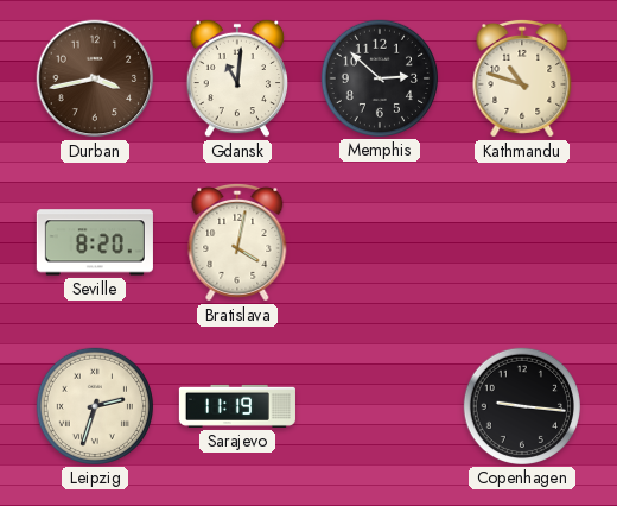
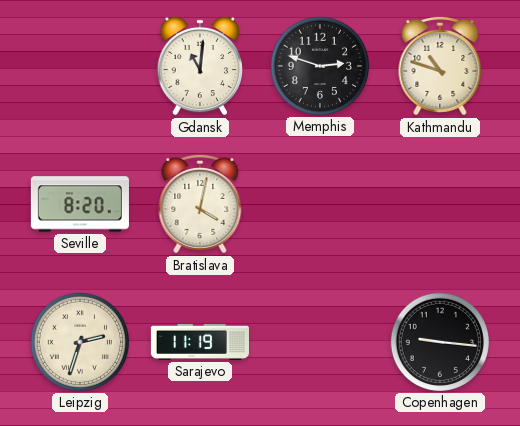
Durban: 3:43 -> none (95, 78)
Memphis: 2:52 -> 2:48 (319, 66)
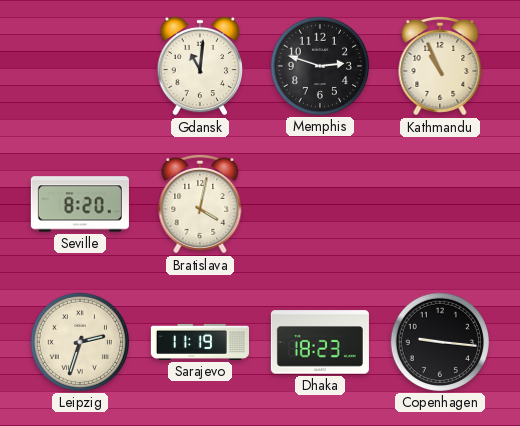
Kathmandu: 10:48 -> 10:56 (440, 66)
Dhaka: none -> 18:23 (320, 342)
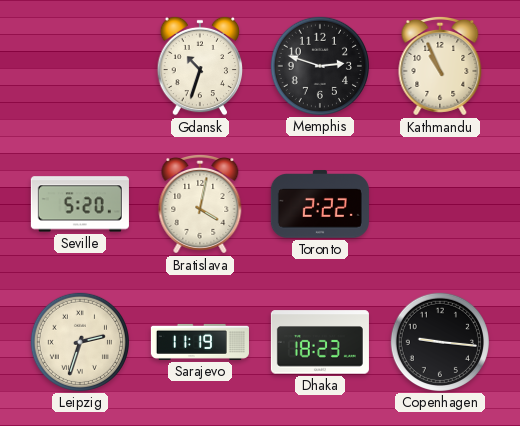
Gdansk: 11:01 -> 10:33 (200, 66)
Seville: 8:20 -> 5:20 (80, 204)
Toronto: none -> 2:22 (320, 205)
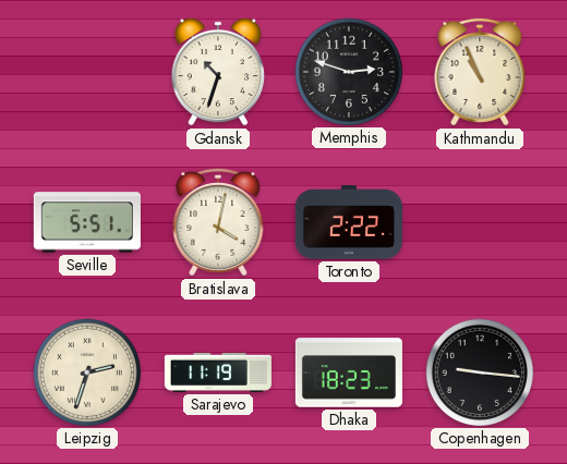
Seville: 5:20 -> 5:51 (87, 222)
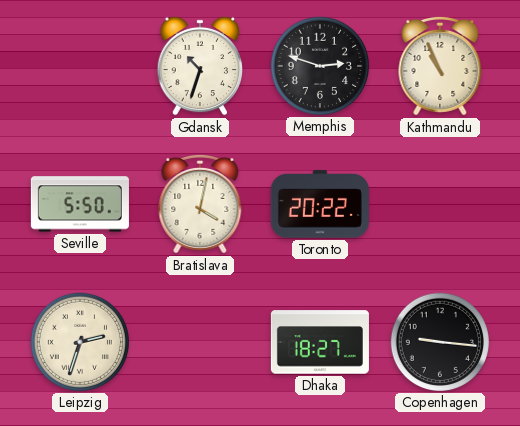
Seville: 5:51 -> 5:50 (80, 204)
Toronto: 2:22 -> 20:22 (320, 205)
Sarajevo: 11:19 -> none (218, 373)
Dhaka: 18:23 -> 18:27 (320, 342)
